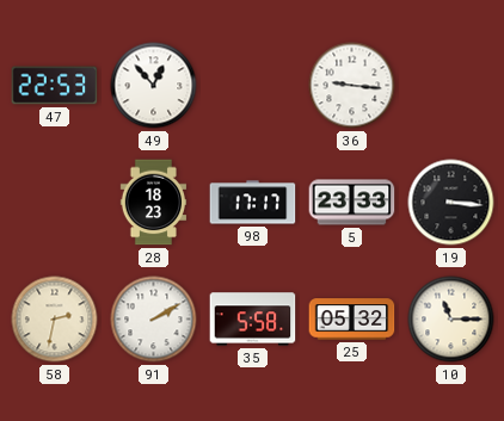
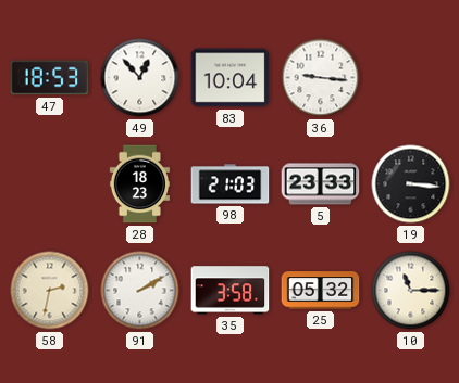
47: 22:53 -> 18:53 (50, 78)
83: none -> 10:04 (231, 78)
98: 17:17 -> 21:03 (231, 184)
35: 5:58 -> 3:58 (231, 291)
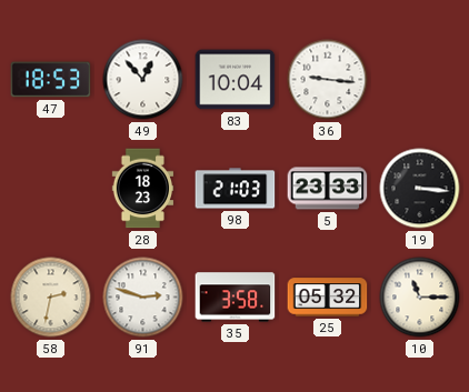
91: 2:10 -> 2:48 (143, 298)
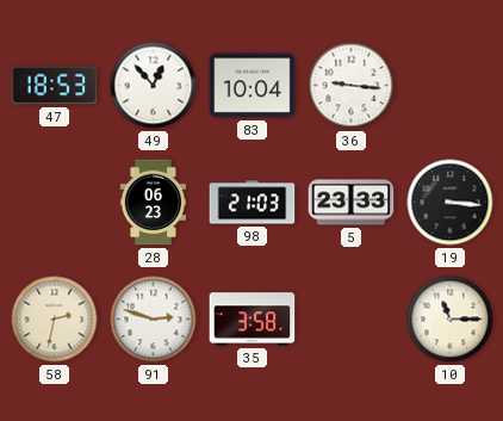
28: 18:23 -> 06:23 (154, 203)
25: 05:32 -> none (328, 298)
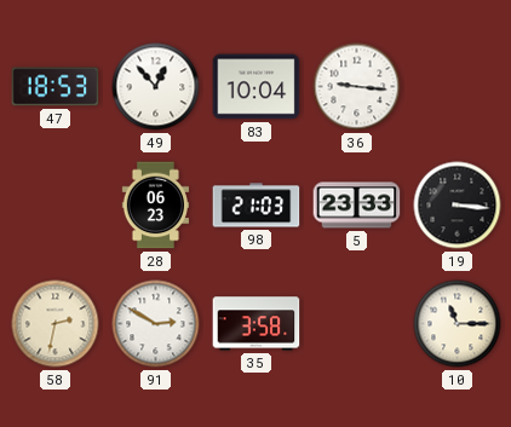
91: 2:48 -> 2:50 (156, 324)
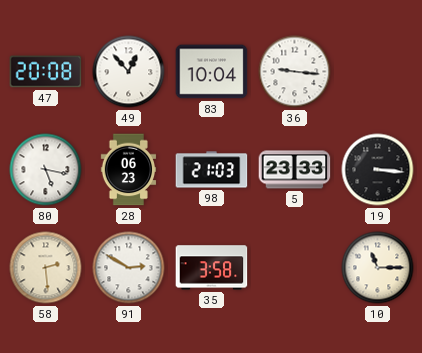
47: 18:53 -> 20:08 (46, 72)
80: none -> 5:17 (46, 170)
58: 2:32 -> 2:29 (46, 268)
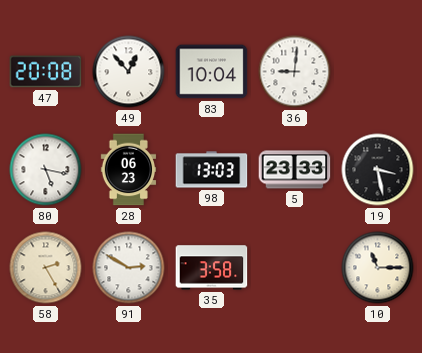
36: 9:16 -> 9:01 (295, 72)
98: 21:03 -> 13:03 (212, 170)
19: 3:16 -> 3:28 (378, 170)
58: 2:29 -> 2:25 (46, 268)
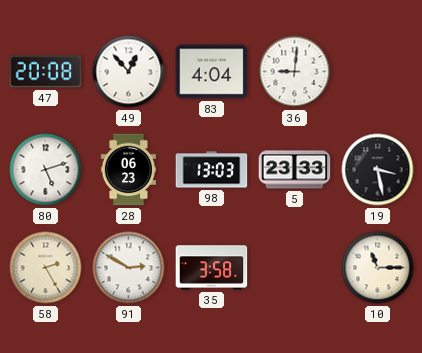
83: 10:04 -> 4:04 (212, 72)
80: 5:17 -> 5:12 (46, 170)
